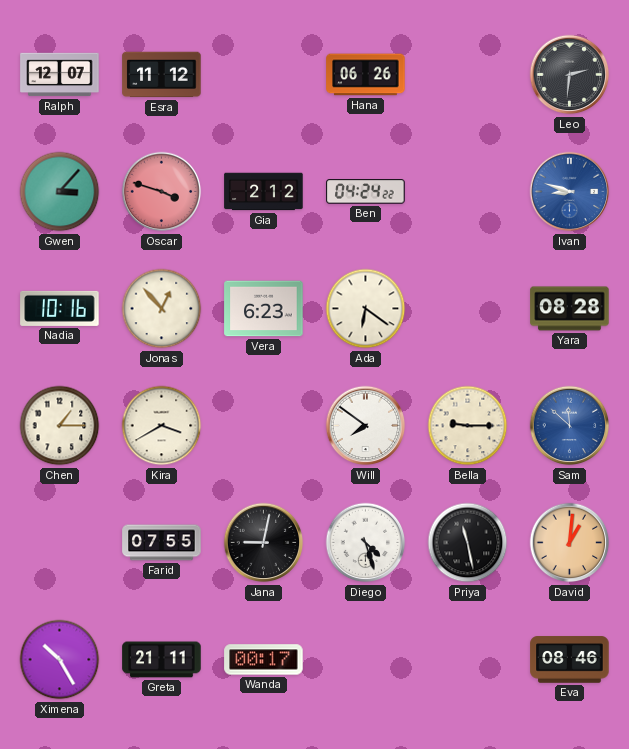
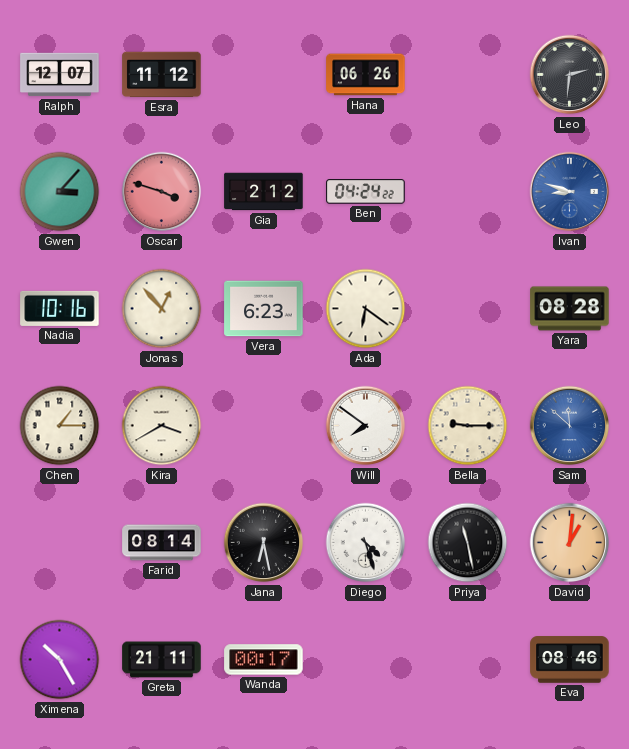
Farid: 07:55 -> 08:14 (162, 543)
Jana: 9:02 -> 6:28 (264, 543)
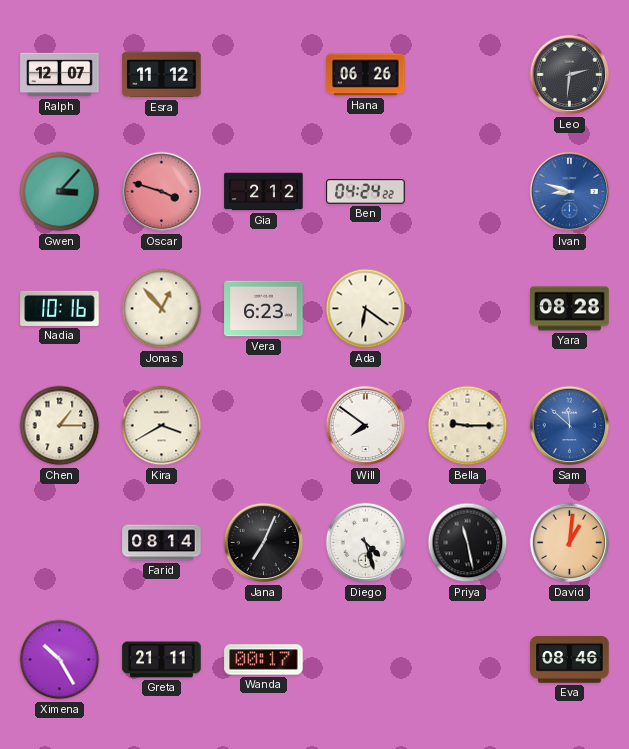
Jana: 6:28 -> 7:04 (264, 543)
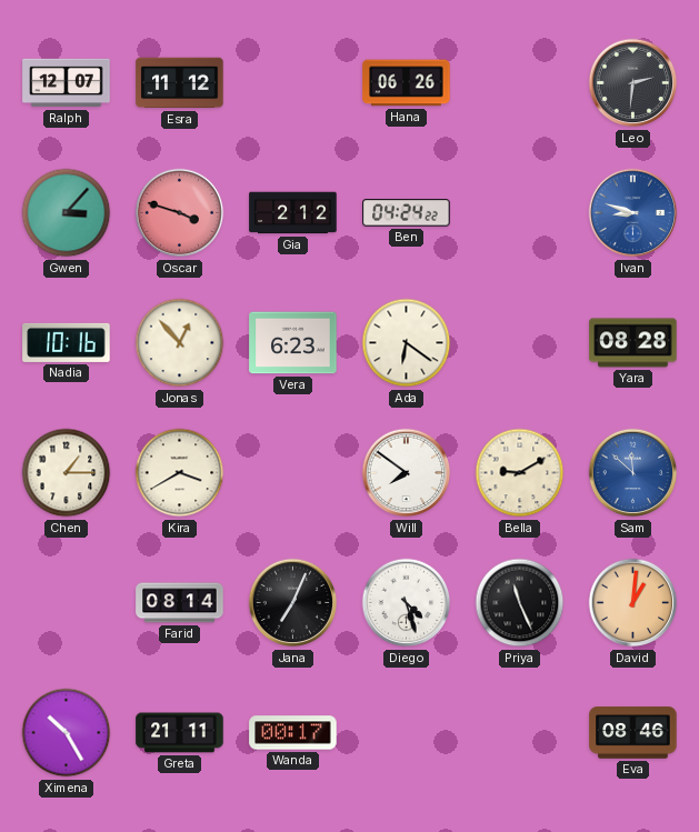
Bella: 9:15 -> 9:10 (520, 473)
Priya: 11:28 -> 11:26 (520, 603)
